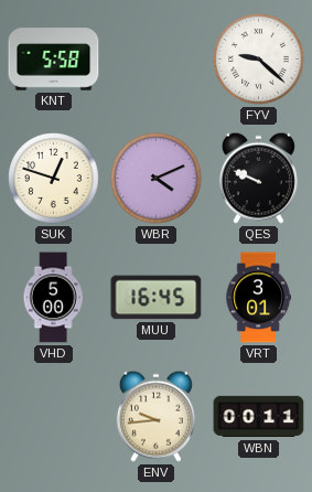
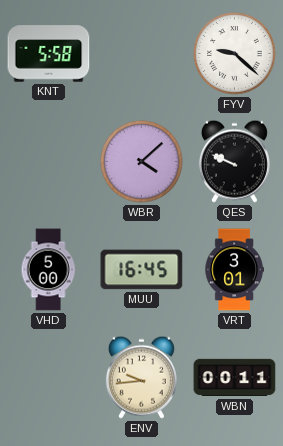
SUK: 12:48 -> none (54, 179)
WBR: 4:11 -> 4:08 (142, 162)
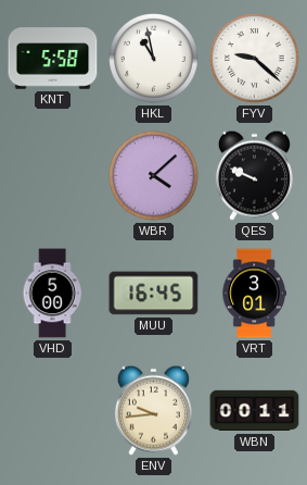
HKL: none -> 10:58 (154, 59)
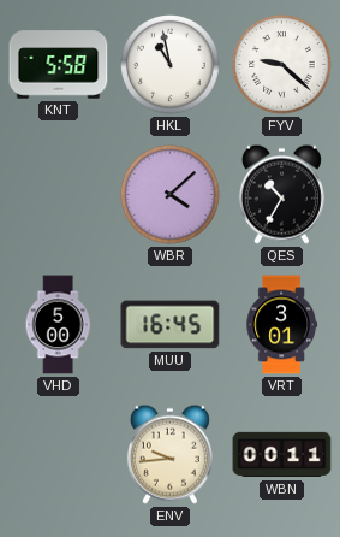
QES: 9:49 -> 10:35 (281, 194)
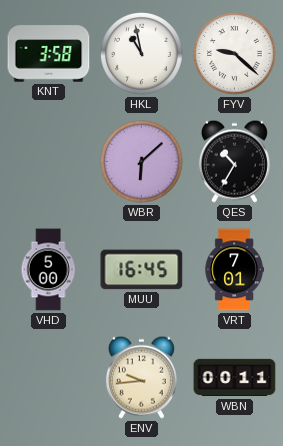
KNT: 5:58 -> 3:58 (49, 54)
WBR: 4:08 -> 6:08 (142, 162)
VRT: 3:01 -> 7:01 (234, 270)
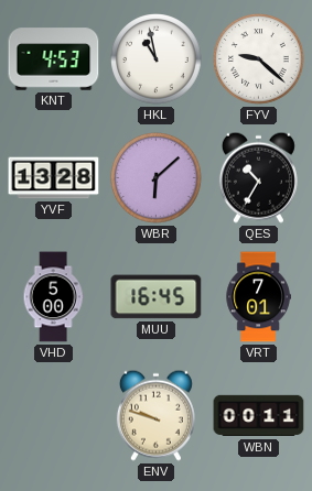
KNT: 3:58 -> 4:53 (54, 59)
YVF: none -> 13:28 (54, 178)
ENV: 9:44 -> 9:48 (155, 415)
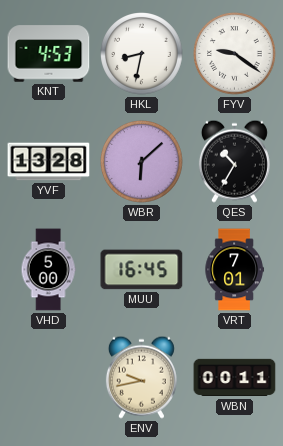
HKL: 10:58 -> 8:32 (142, 54)
FYV: 9:22 -> 9:21 (235, 54)
ENV: 9:48 -> 9:43 (141, 377)
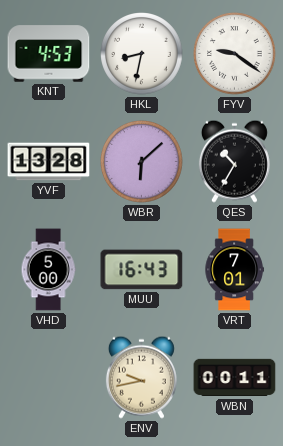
MUU: 16:45 -> 16:43 (142, 270)
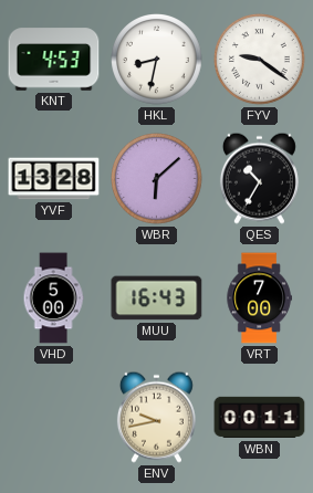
VRT: 7:01 -> 7:00 (259, 298)
